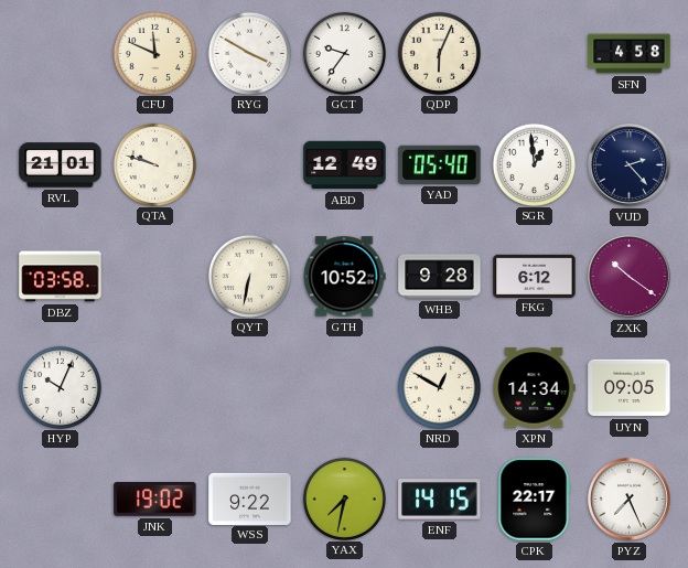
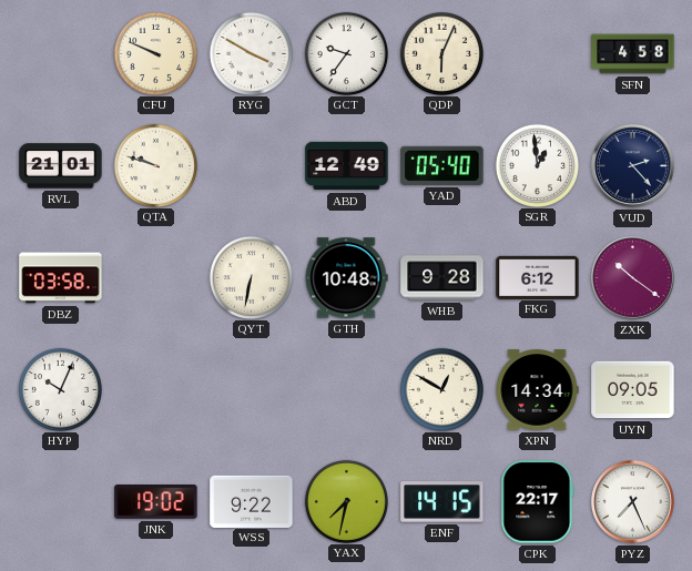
CFU: 11:49 -> 9:49 (155, 53)
GTH: 10:52 -> 10:48 (346, 278)
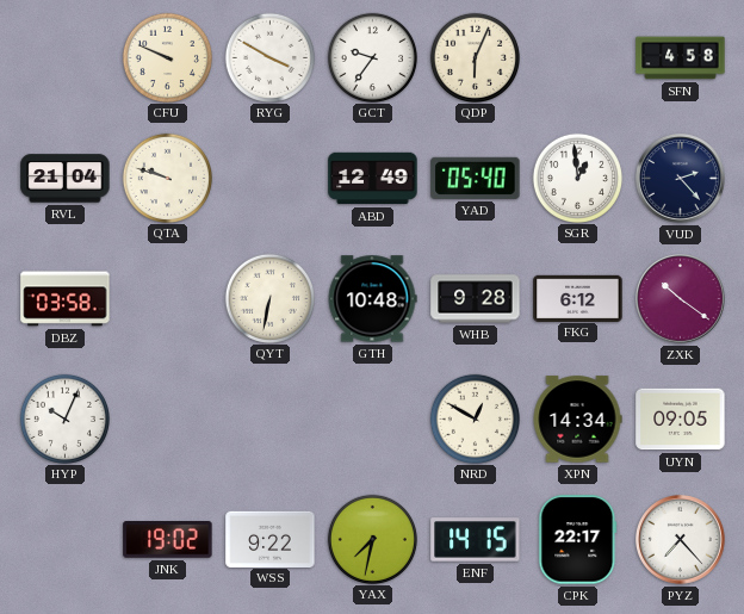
RVL: 21:01 -> 21:04 (66, 179)
PYZ: 7:26 -> 7:23 (681, 540)
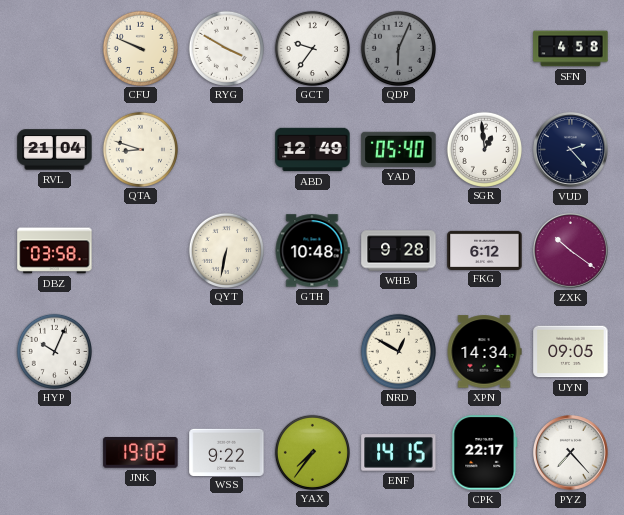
QDP dial: cream -> grey (398, 48)
QTA: 9:48 -> 8:48 (140, 149)
YAX: 7:32 -> 7:36 (312, 452)
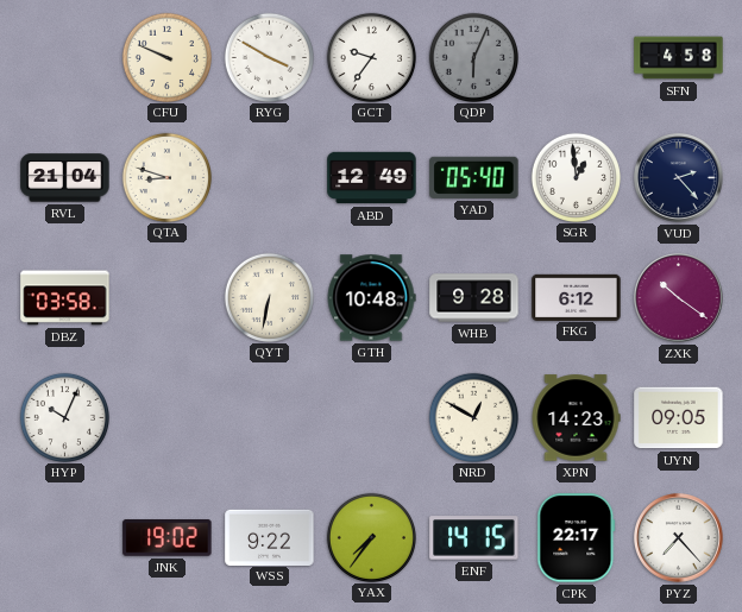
XPN: 14:34 -> 14:23 (576, 418)
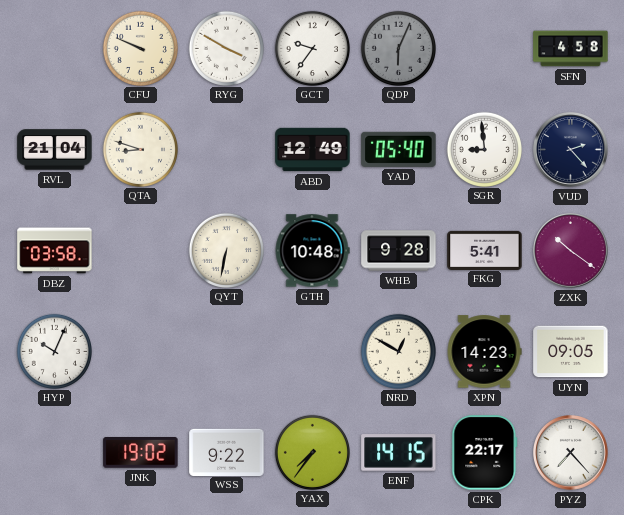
SGR: 12:59 -> 8:59 (484, 149)
FKG: 6:12 -> 5:41 (485, 250)
